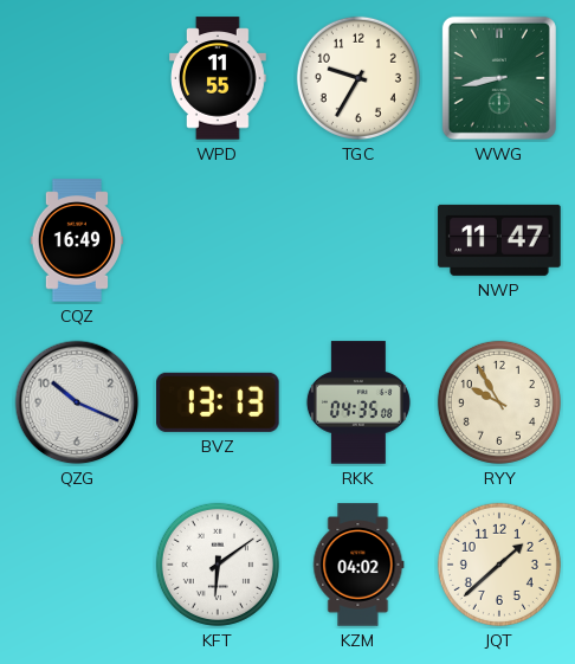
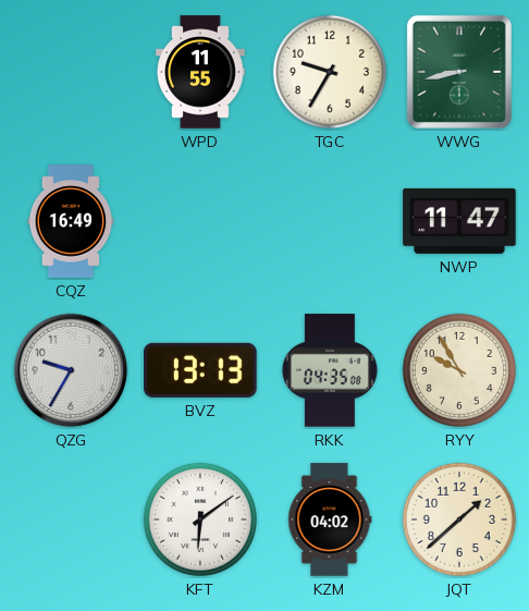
QZG: 10:19 -> 9:35 (71, 370)
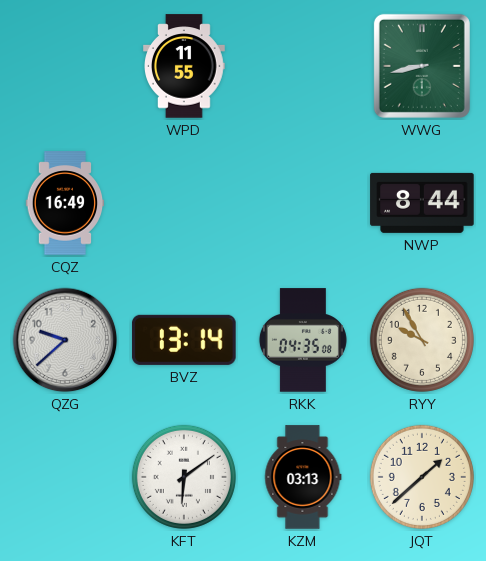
TGC: 9:35 -> none (330, 72)
NWP: 11:47 -> 8:44 (422, 203)
QZG: 9:35 -> 9:38 (65, 340)
BVZ: 13:13 -> 13:14 (184, 340)
KZM: 04:02 -> 03:13 (303, 477)
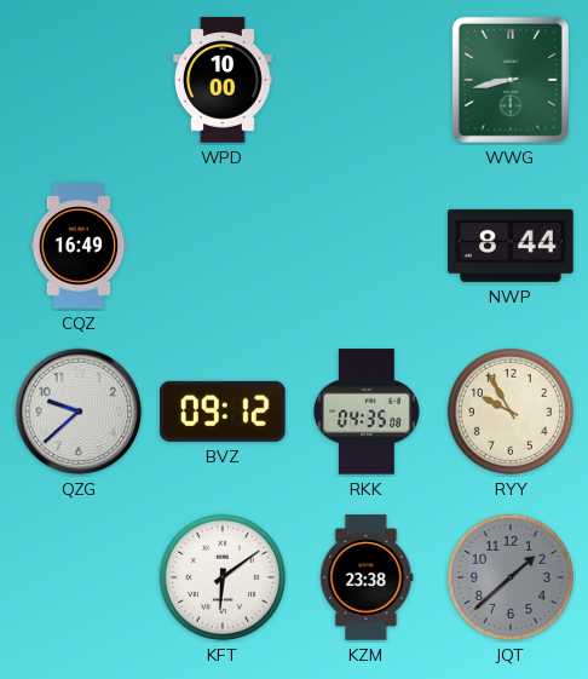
WPD: 11:55 -> 10:00 (224, 80)
BVZ: 13:14 -> 09:12 (223, 412)
KZM: 03:13 -> 23:38 (367, 577)
JQT dial: cream -> grey (511, 577)
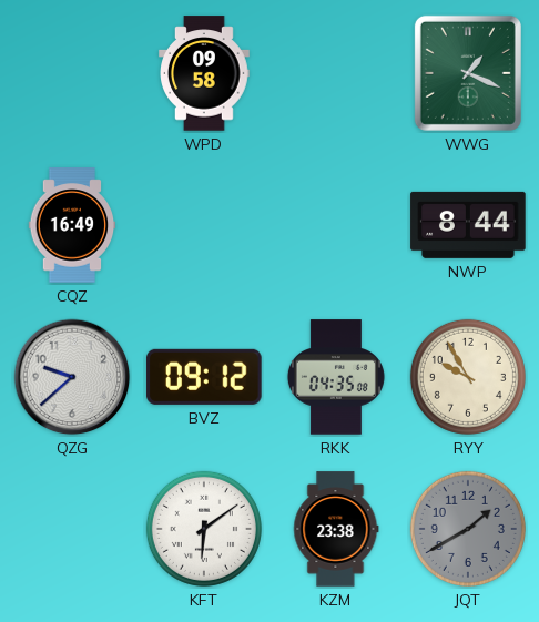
WPD: 10:00 -> 09:58 (205, 73)
WWG: 8:43 -> 1:19 (468, 73)
JQT: 1:38 -> 1:40 (468, 529)
